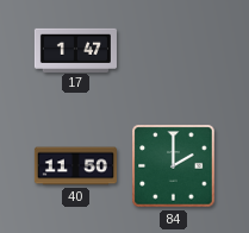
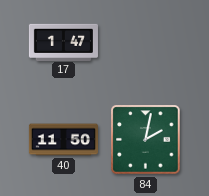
84: 2:00 -> 2:02 (146, 140)
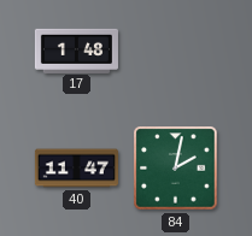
17: 1:47 -> 1:48 (76, 51)
40: 11:50 -> 11:47 (76, 169)
